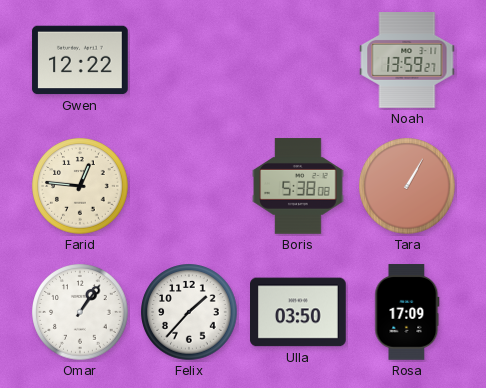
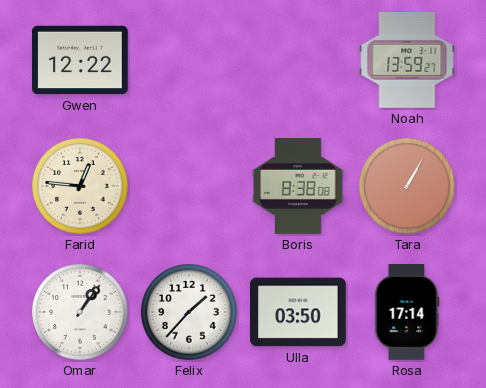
Boris: 5:38 -> 8:38 (298, 186)
Rosa: 17:09 -> 17:14 (407, 312)
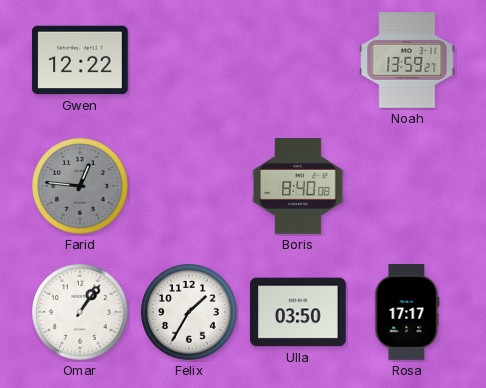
Farid dial: cream -> grey (80, 186)
Boris: 8:38 -> 8:40 (298, 186)
Tara: 1:05 -> none (407, 186)
Felix: 1:37 -> 1:35 (189, 312)
Rosa: 17:14 -> 17:17 (407, 312)
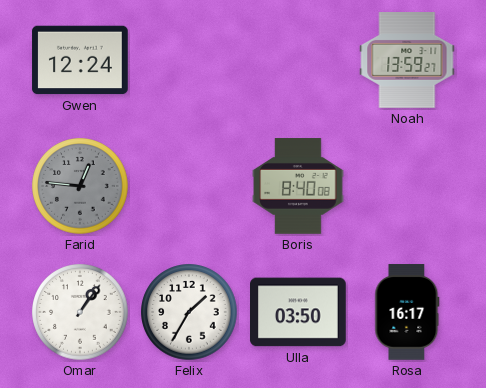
Gwen: 12:22 -> 12:24 (80, 60)
Rosa: 17:17 -> 16:17 (407, 312)
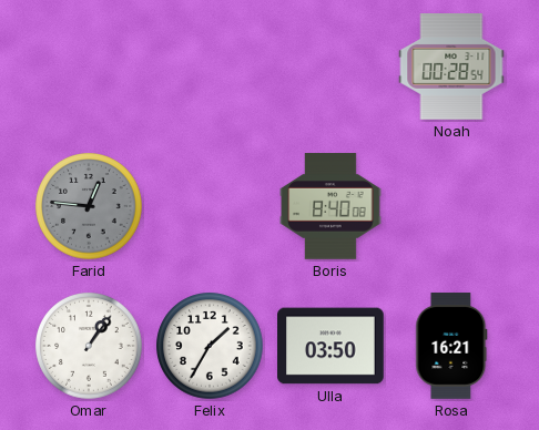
Gwen: 12:24 -> none (80, 60)
Noah: 13:59 -> 00:28 (451, 66)
Rosa: 16:17 -> 16:21 (451, 346)
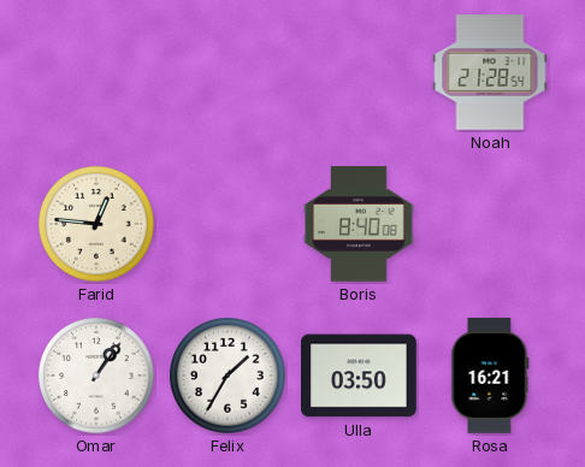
Noah: 00:28 -> 21:28 (490, 72)
Farid dial: grey -> cream (96, 224)
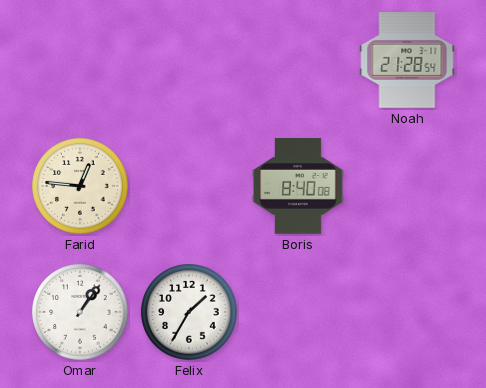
Ulla: 03:50 -> none (360, 376)
Rosa: 16:21 -> none (490, 376)
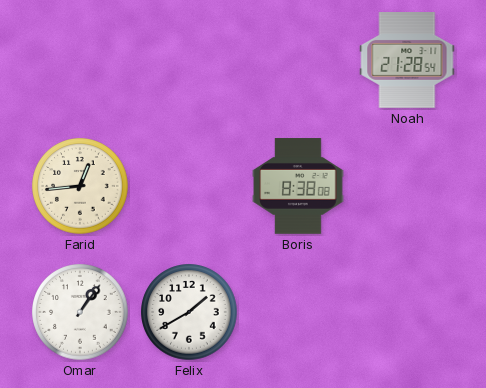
Farid: 12:46 -> 12:44 (80, 186)
Boris: 8:40 -> 8:38 (298, 186)
Felix: 1:35 -> 1:40 (189, 312)
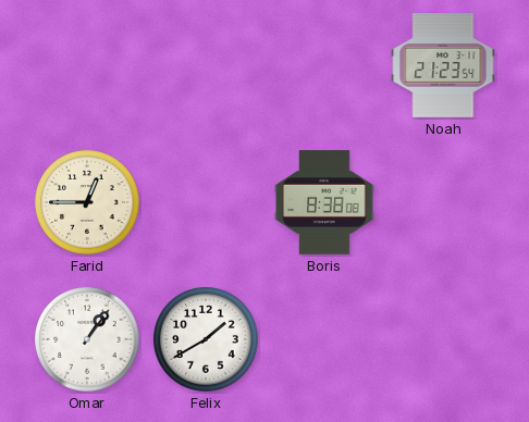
Noah: 21:28 -> 21:23 (443, 65)
Farid: 12:44 -> 12:45 (87, 202)
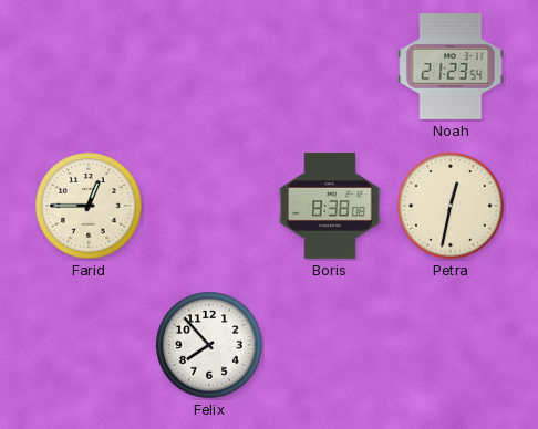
Petra: none -> 12:32 (451, 206)
Omar: 1:06 -> none (87, 339)
Felix: 1:40 -> 7:53 (209, 345)
